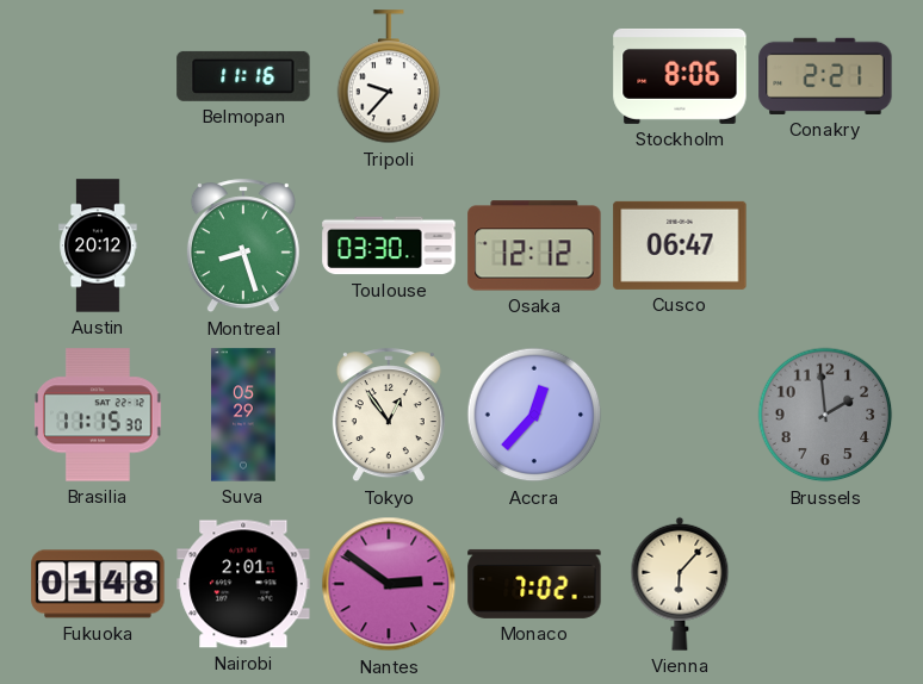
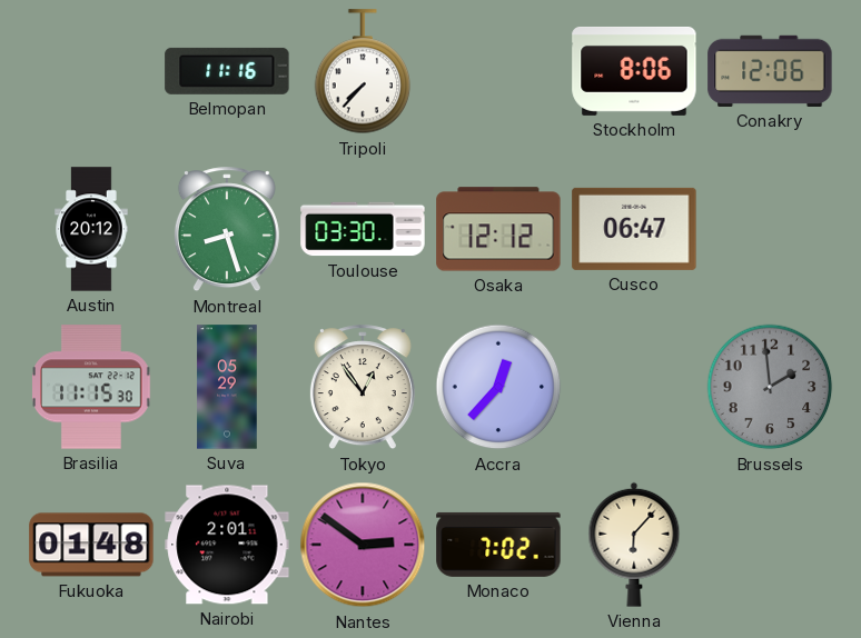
Tripoli: 9:37 -> 7:37 (363, 72)
Conakry: 2:21 -> 12:06 (770, 71)
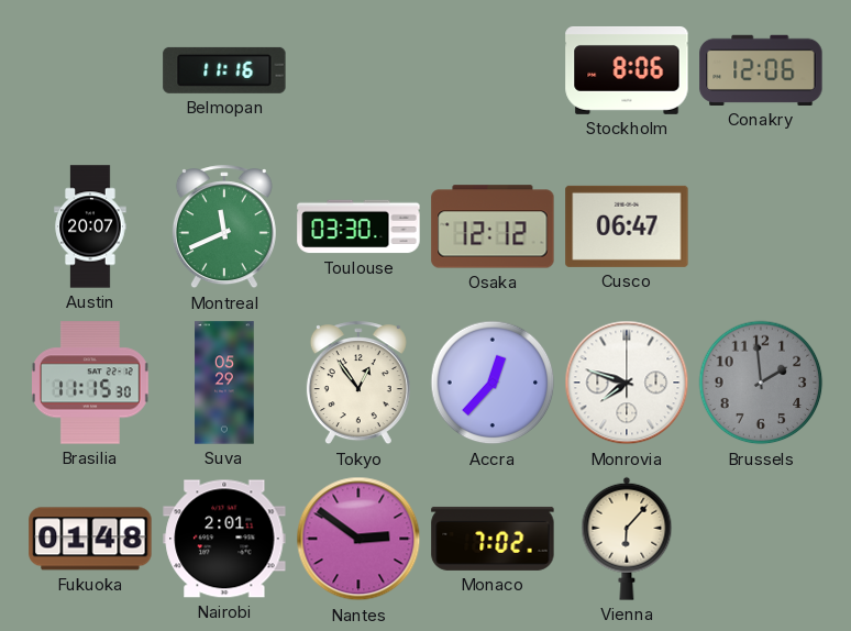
Tripoli: 7:37 -> none (363, 72)
Austin: 20:12 -> 20:07 (90, 226)
Montreal: 8:27 -> 11:41 (224, 228)
Monrovia: none -> 7:48 (627, 383)
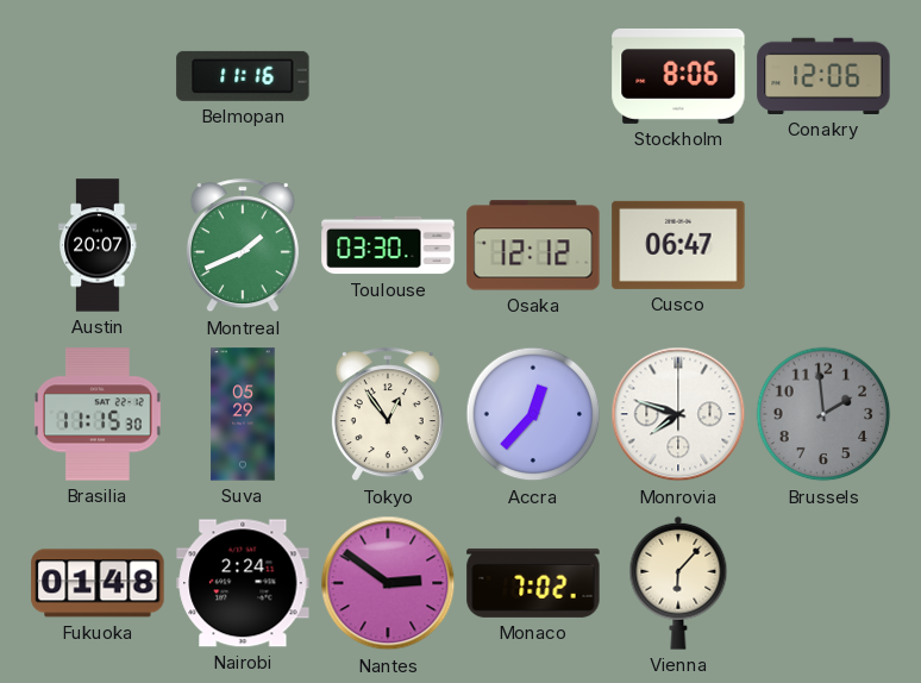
Montreal: 11:41 -> 1:41 (243, 246)
Nairobi: 2:01 -> 2:24 (243, 583)
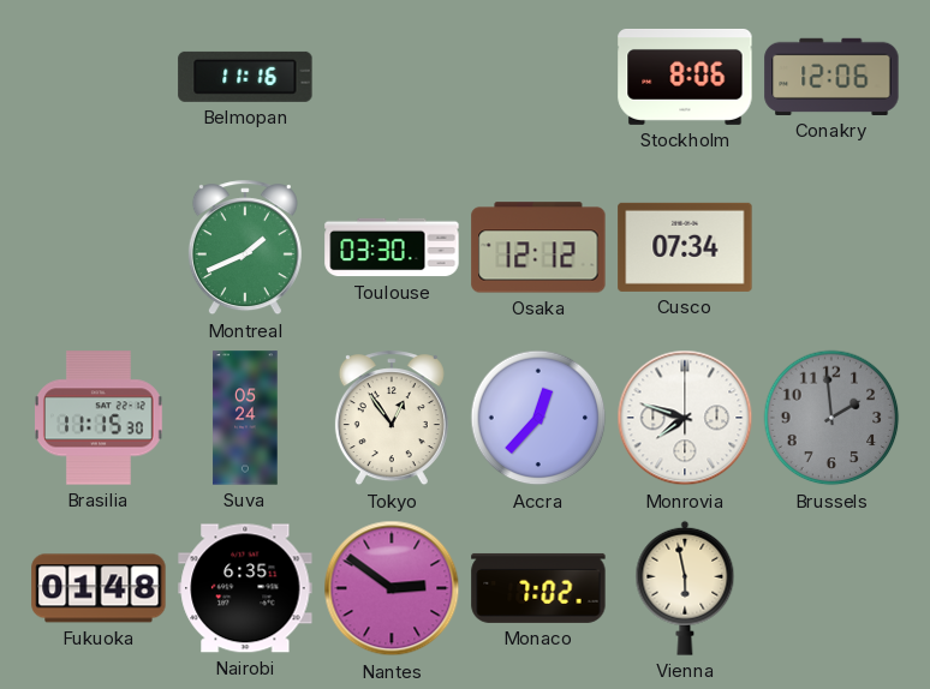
Austin: 20:07 -> none (98, 245)
Cusco: 06:47 -> 07:34 (685, 247)
Suva: 05:29 -> 05:24 (245, 418)
Nairobi: 2:24 -> 6:35 (245, 588)
Vienna: 6:07 -> 5:58 (685, 588)
